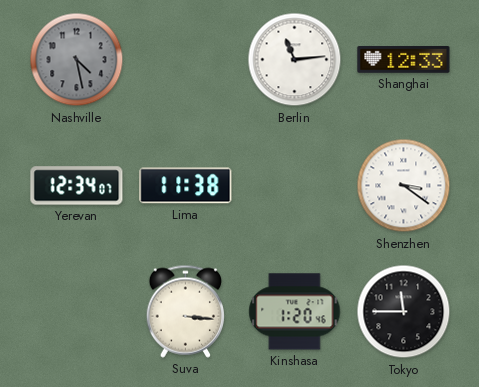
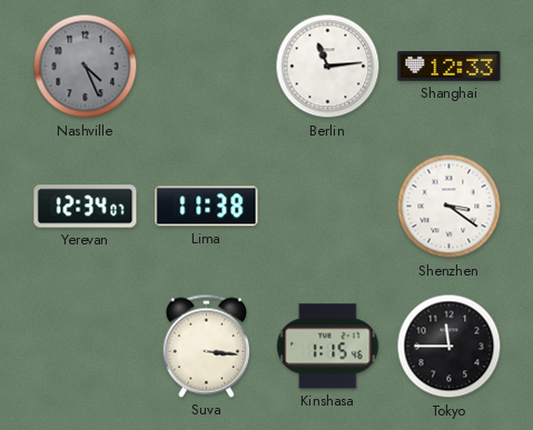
Nashville: 4:28 -> 4:26 (86, 67)
Kinshasa: 1:20 -> 1:15 (328, 347)
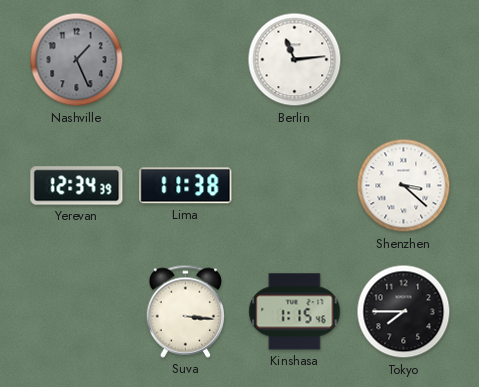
Nashville: 4:26 -> 1:26 (77, 60)
Shanghai: 12:33 -> none (450, 67)
Yerevan: 12:34:07 -> 12:34:39 (77, 186)
Shenzhen: 3:21 -> 3:22 (404, 186)
Tokyo: 11:45 -> 7:45 (404, 312)
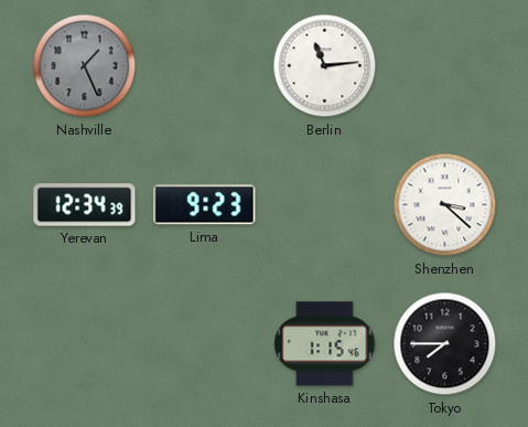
Lima: 11:38 -> 9:23 (205, 205)
Suva: 3:16 -> none (186, 311)
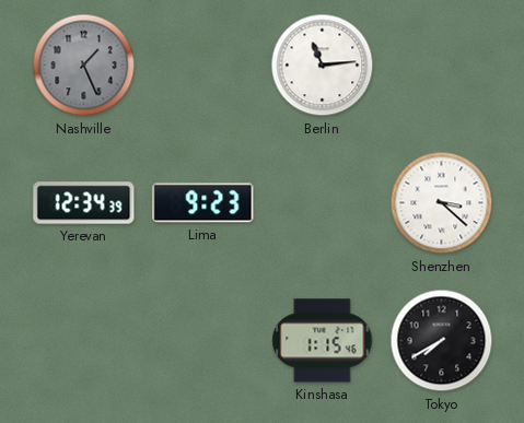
Tokyo: 7:45 -> 7:40 (442, 341)
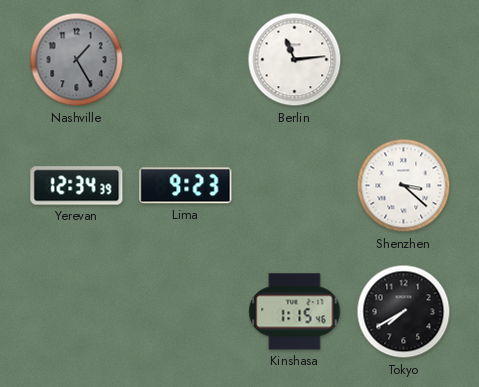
Nashville: 1:26 -> 1:25 (77, 60)
